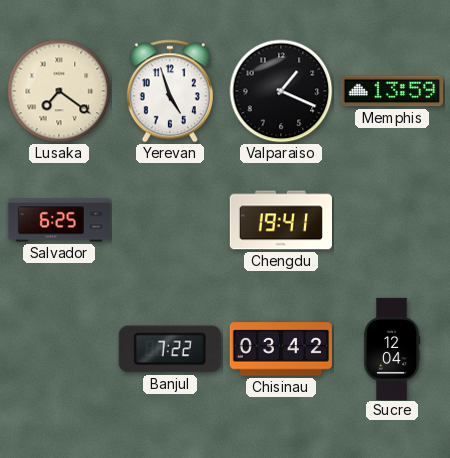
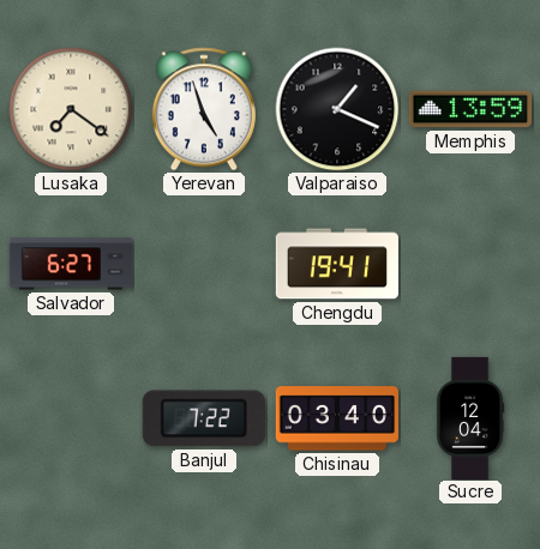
Salvador: 6:25 -> 6:27 (70, 264)
Chisinau: 03:42 -> 03:40 (337, 418)
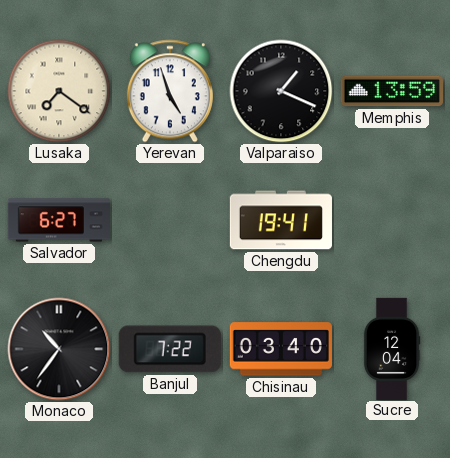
Monaco: none -> 10:36 (59, 349)
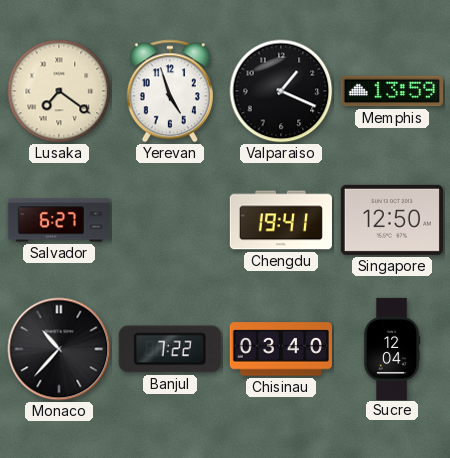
Singapore: none -> 12:50 (392, 220)
Monaco: 10:36 -> 10:37 (59, 349)
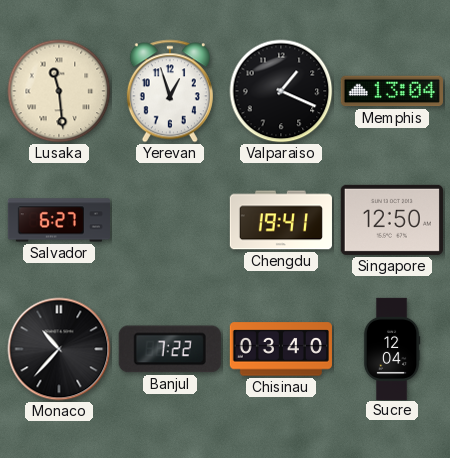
Lusaka: 7:21 -> 11:29 (59, 91)
Yerevan: 4:57 -> 12:57 (170, 91)
Memphis: 13:59 -> 13:04 (391, 91)
